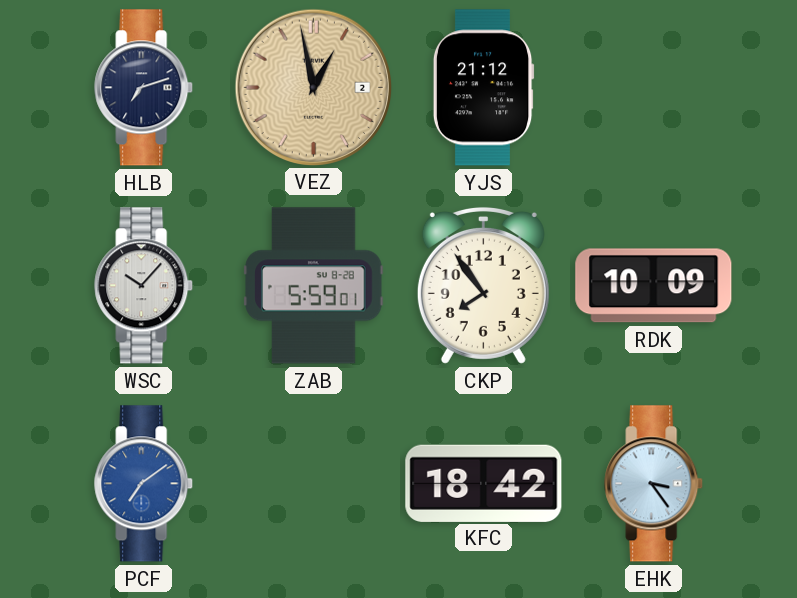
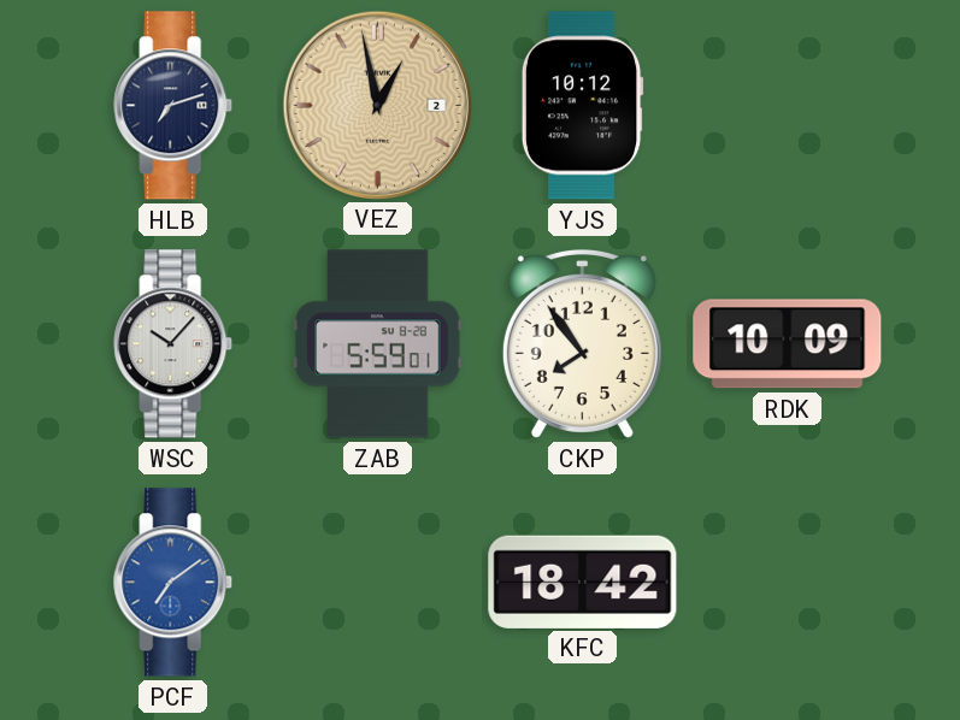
YJS: 21:12 -> 10:12 (582, 106)
EHK: 3:24 -> none (654, 484)
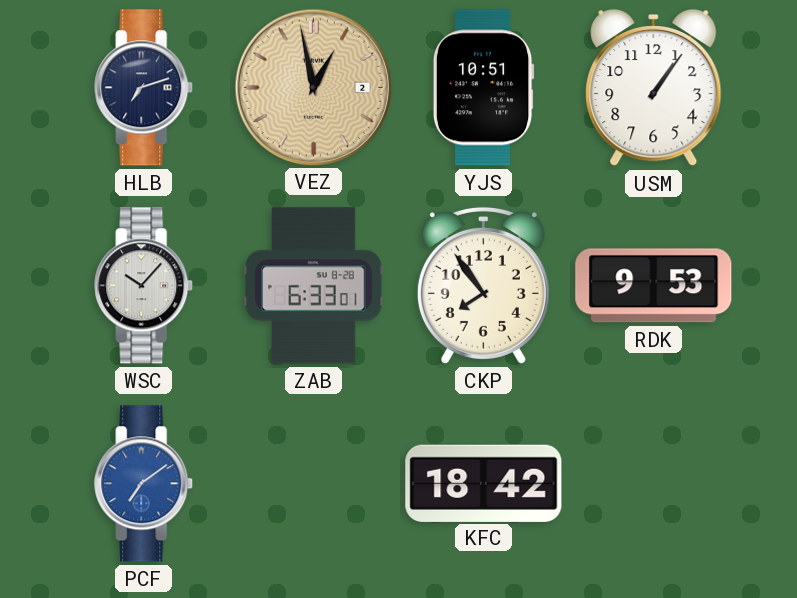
YJS: 10:12 -> 10:51 (483, 88)
USM: none -> 1:06 (654, 88)
ZAB: 5:59 -> 6:33 (314, 286)
RDK: 10:09 -> 9:53 (654, 286)
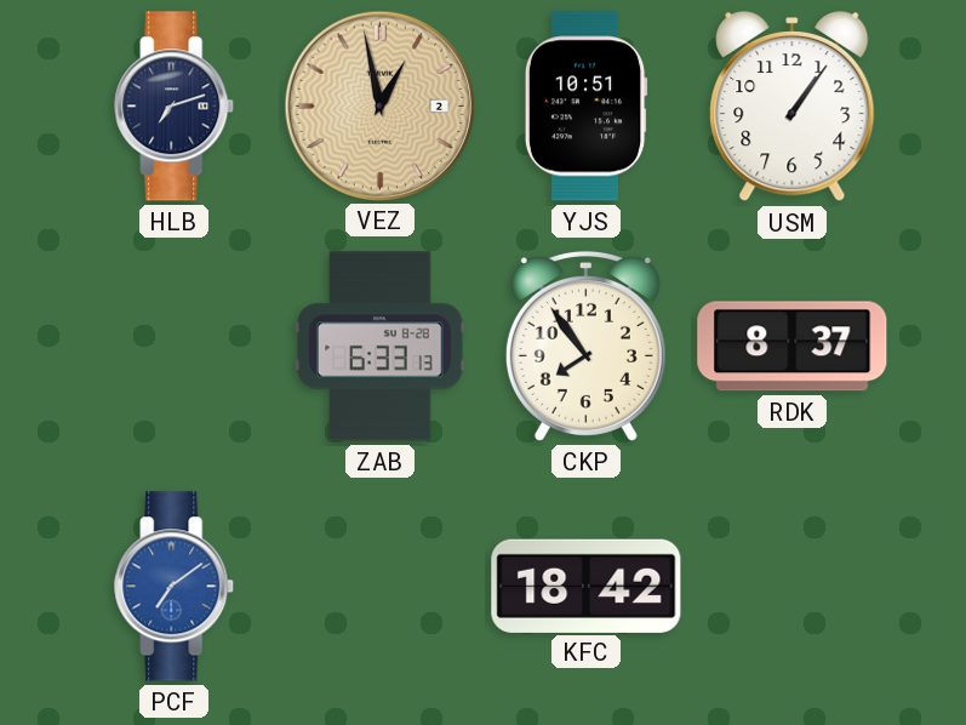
WSC: 10:07 -> none (144, 286)
ZAB: 6:33:01 -> 6:33:13 (381, 347)
RDK: 9:53 -> 8:37 (793, 347)
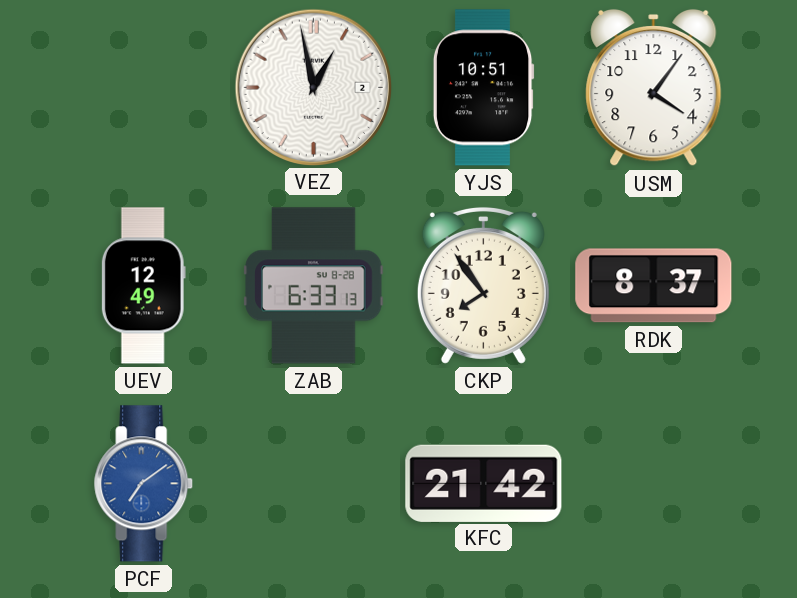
HLB: 7:12 -> none (175, 107)
VEZ dial: champagne -> white (313, 87)
USM: 1:06 -> 4:06 (654, 88)
UEV: none -> 12:49 (143, 286)
KFC: 18:42 -> 21:42 (484, 483)
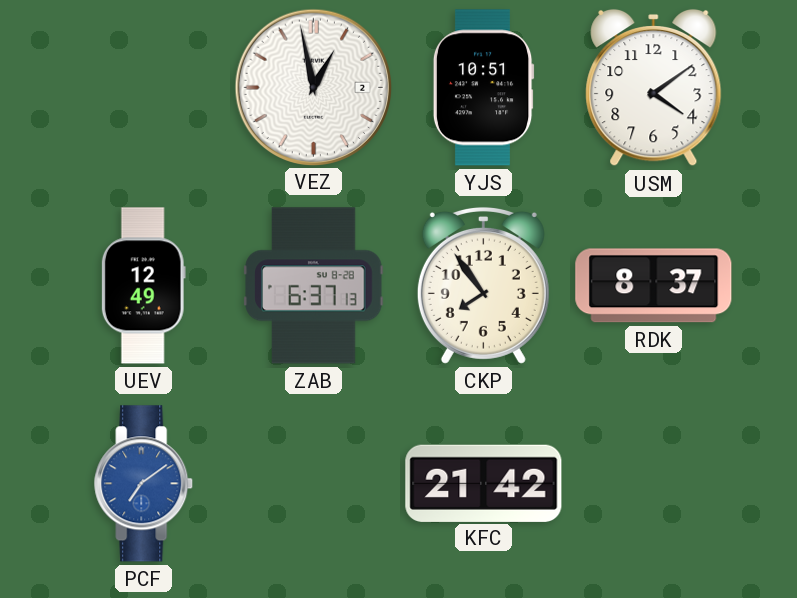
USM: 4:06 -> 4:09 (654, 88)
ZAB: 6:33 -> 6:37 (314, 286)
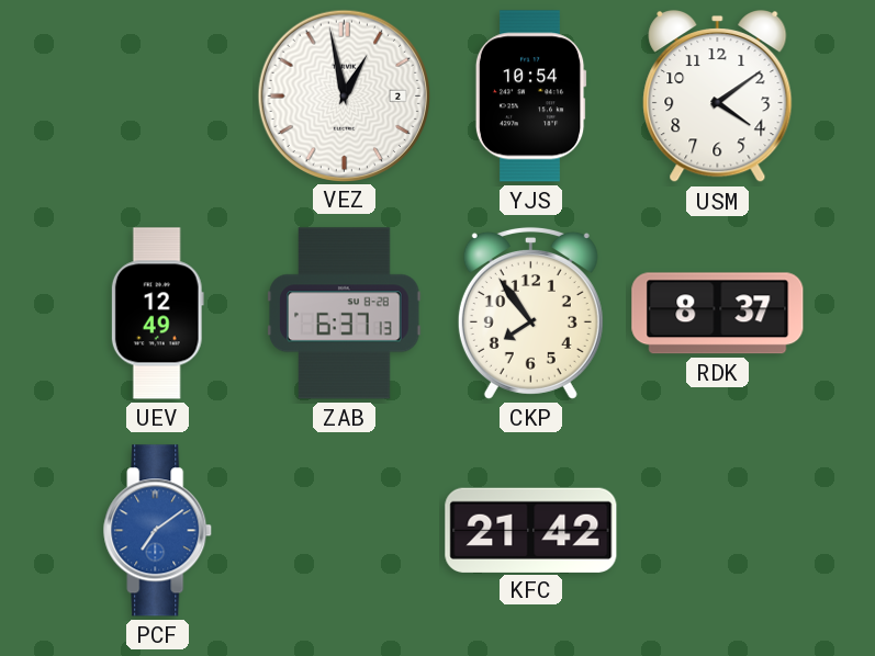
YJS: 10:51 -> 10:54 (530, 97)
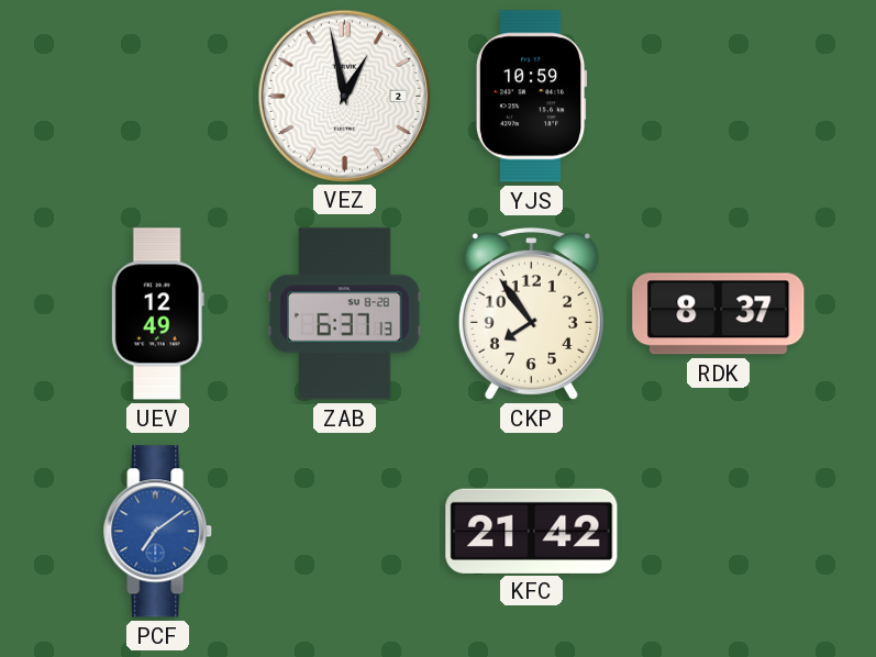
YJS: 10:54 -> 10:59 (531, 97)
USM: 4:09 -> none (718, 97)
